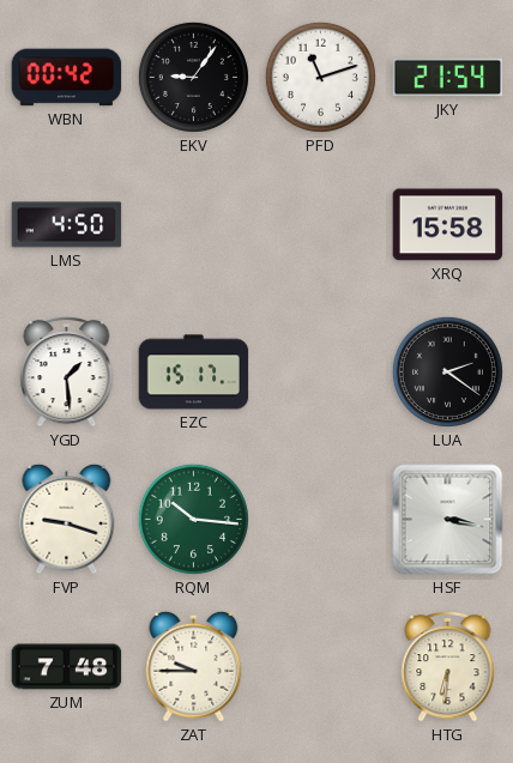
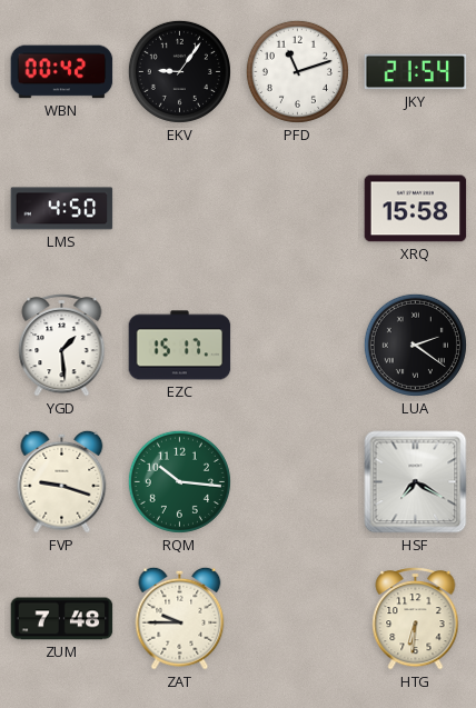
HSF: 3:17 -> 7:20 (416, 482)
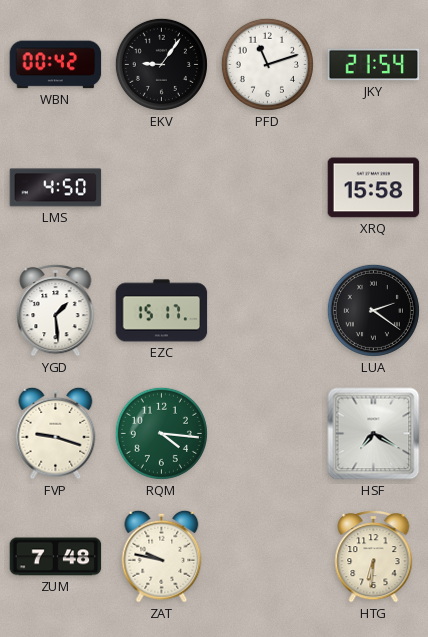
RQM: 10:16 -> 4:16 (161, 433)
ZAT: 9:45 -> 9:47 (162, 556)
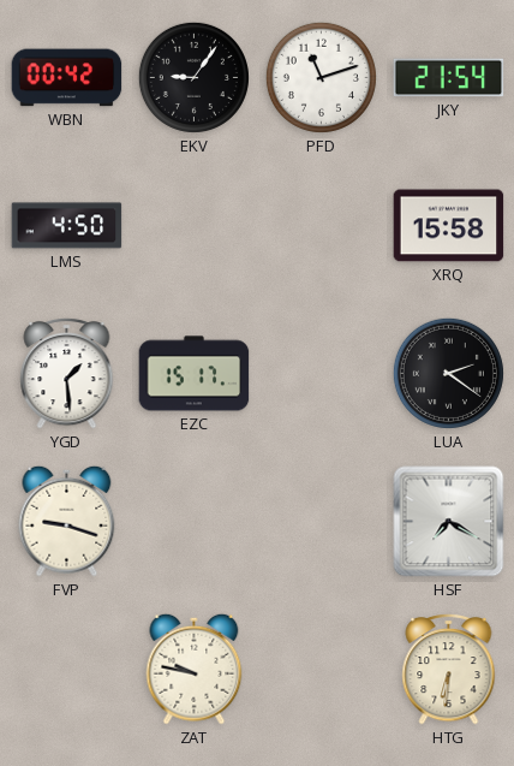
RQM: 4:16 -> none (161, 433)
ZUM: 7:48 -> none (56, 557)
